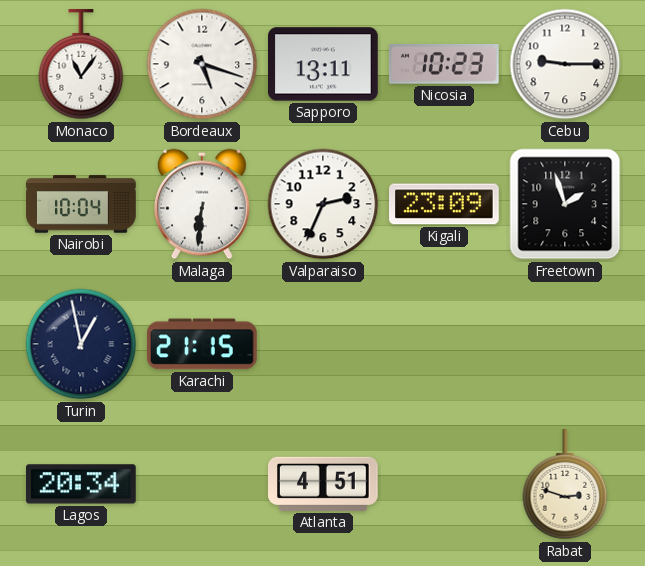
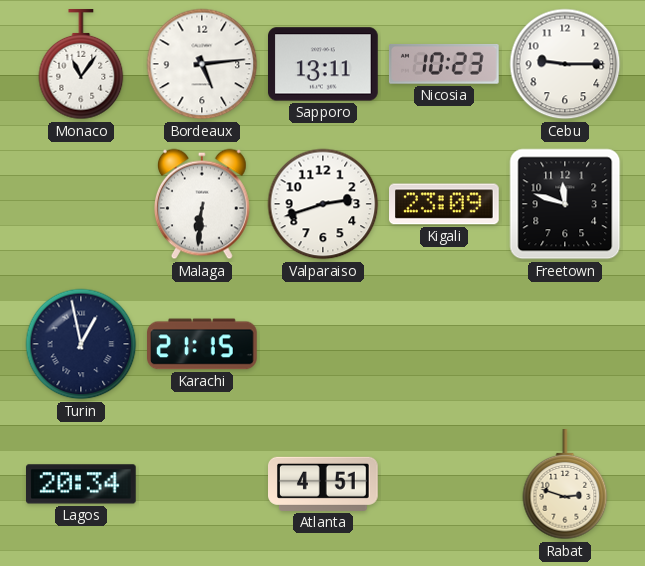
Bordeaux: 5:18 -> 5:14 (202, 64)
Nairobi: 10:04 -> none (81, 204)
Valparaiso: 2:34 -> 2:42 (323, 204)
Freetown: 1:57 -> 11:48 (565, 204)
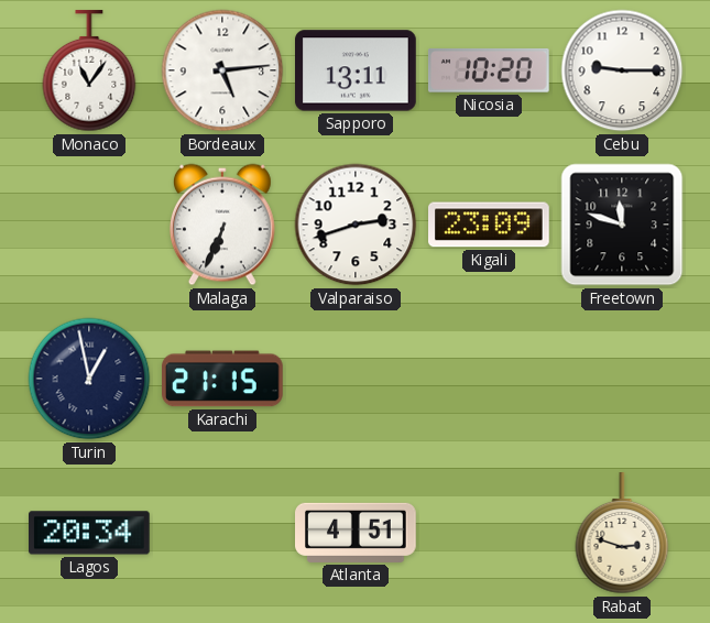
Nicosia: 10:23 -> 10:20 (489, 70)
Malaga: 6:31 -> 6:34 (222, 225)
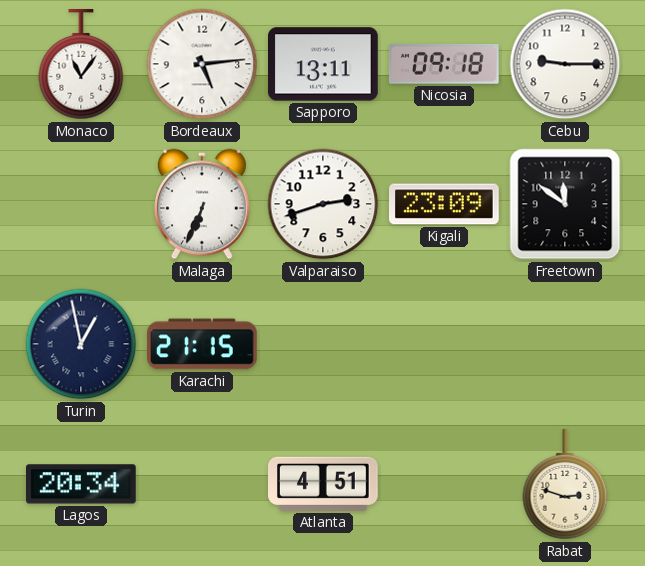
Nicosia: 10:20 -> 09:18 (444, 64)
Freetown: 11:48 -> 11:51 (565, 204)
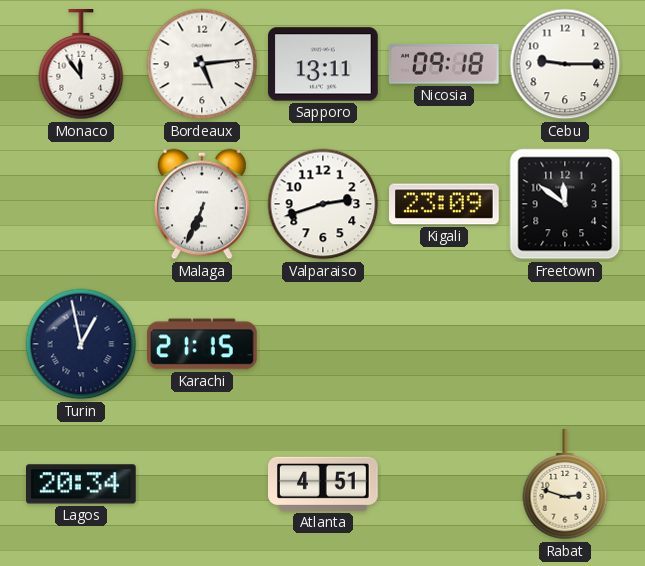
Monaco: 11:06 -> 11:54 (81, 65)
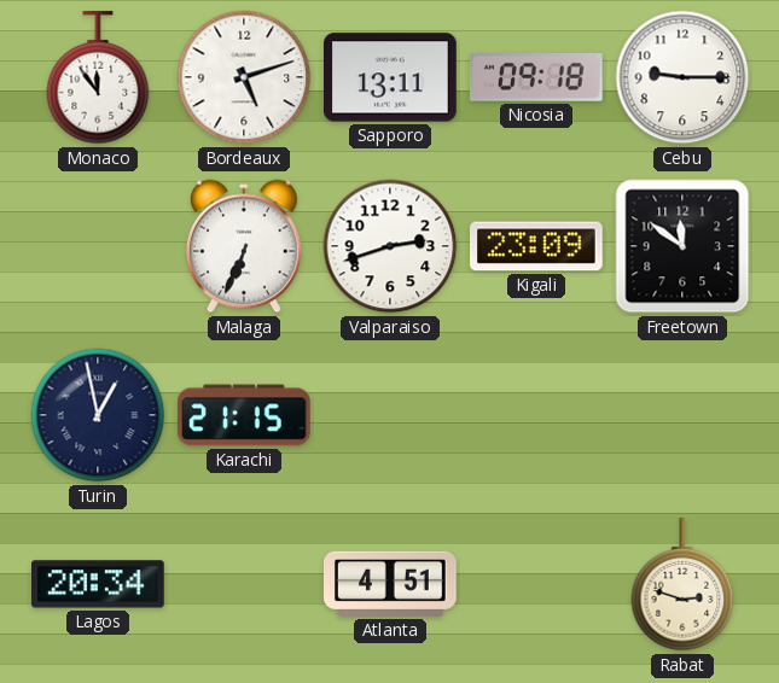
Bordeaux: 5:14 -> 5:12 (244, 77)
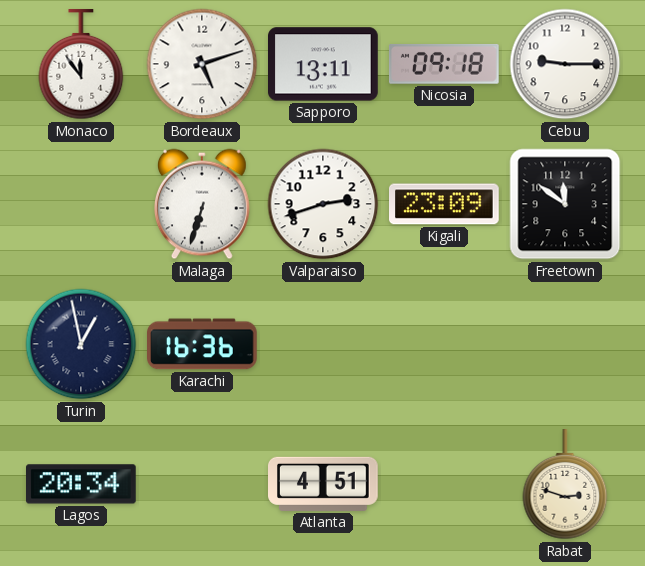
Malaga: 6:34 -> 6:33 (202, 204)
Karachi: 21:15 -> 16:36 (203, 344)
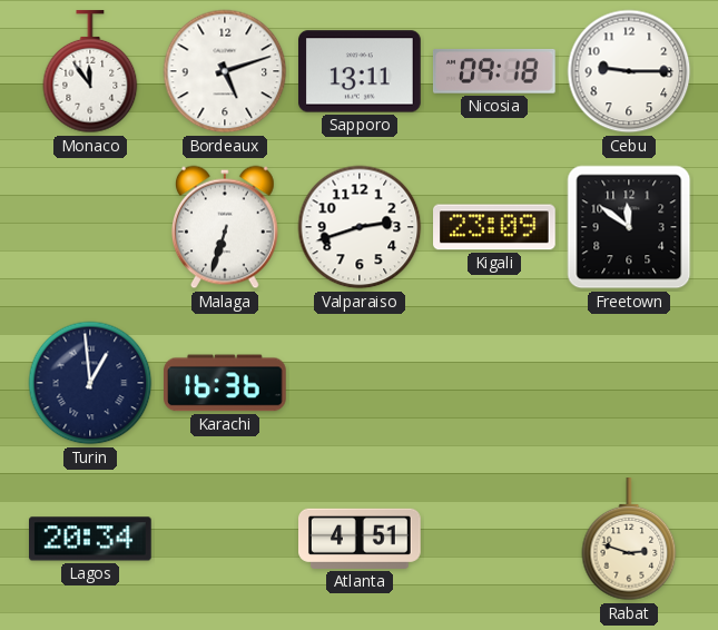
Turin: 12:58 -> 12:59 (90, 383)
